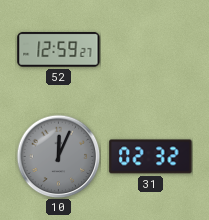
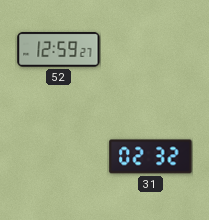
10: 12:04 -> none (58, 156)
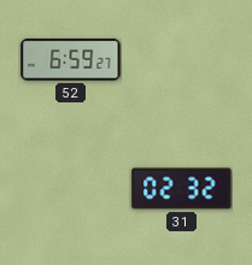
52: 12:59 -> 6:59 (71, 60)
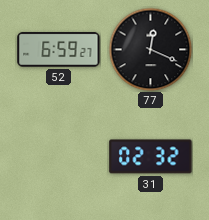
77: none -> 12:19 (150, 49)
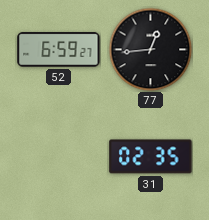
77: 12:19 -> 12:44 (150, 49)
31: 02:32 -> 02:35 (151, 157)
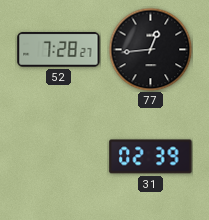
52: 6:59 -> 7:28 (59, 50)
31: 02:35 -> 02:39 (151, 157)
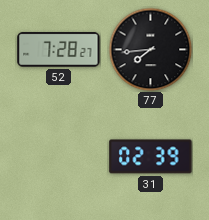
77: 12:44 -> 7:44 (150, 49)
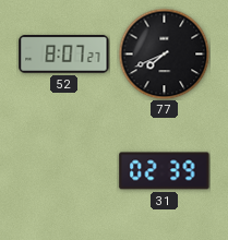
52: 7:28 -> 8:07 (64, 55)
77: 7:44 -> 7:41 (164, 53)
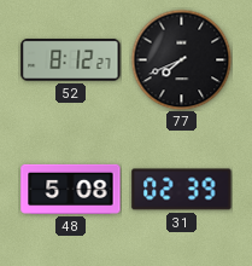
52: 8:07 -> 8:12 (71, 60)
48: none -> 5:08 (71, 189)
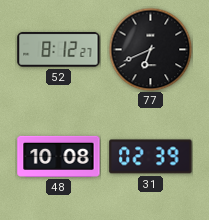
77: 7:41 -> 6:41 (150, 49)
48: 5:08 -> 10:08 (59, 156)
